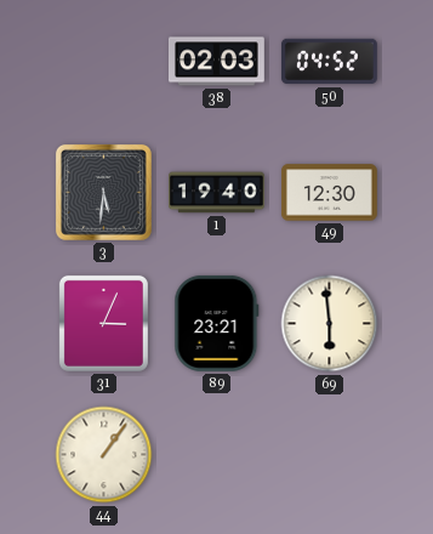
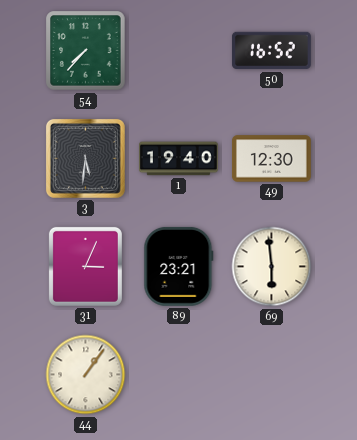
54: none -> 7:37 (86, 51)
38: 02:03 -> none (216, 62)
50: 04:52 -> 16:52 (271, 51)
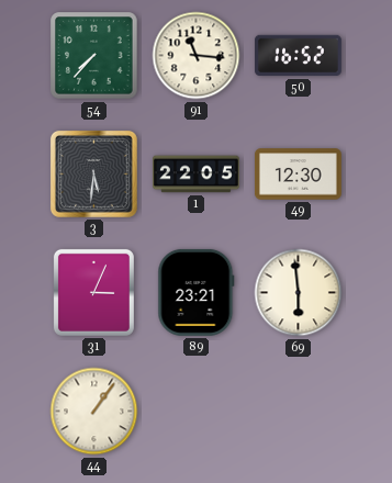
91: none -> 11:16 (197, 56)
1: 19:40 -> 22:05 (195, 175)
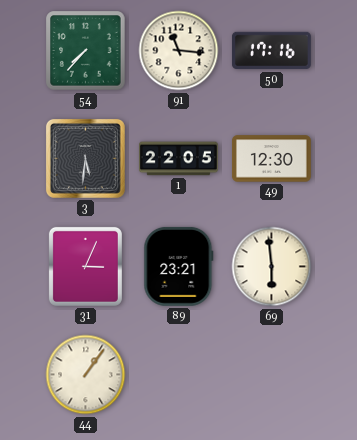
50: 16:52 -> 17:16 (271, 51)
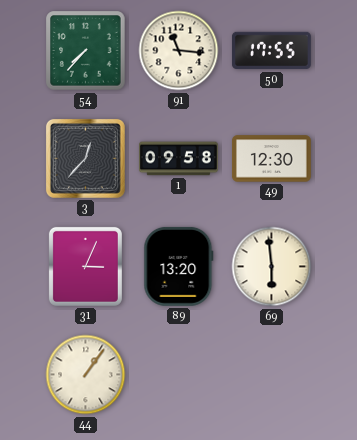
50: 17:16 -> 17:55 (271, 51)
3: 5:31 -> 12:37 (85, 158)
1: 22:05 -> 09:58 (178, 159)
89: 23:21 -> 13:20 (179, 266)
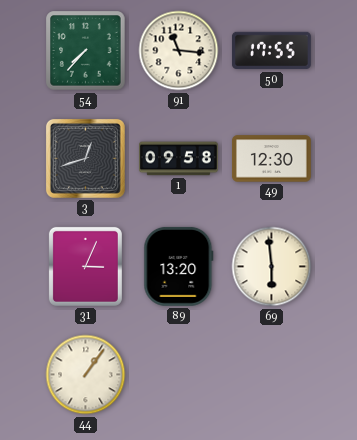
3: 12:37 -> 12:42 (85, 158)
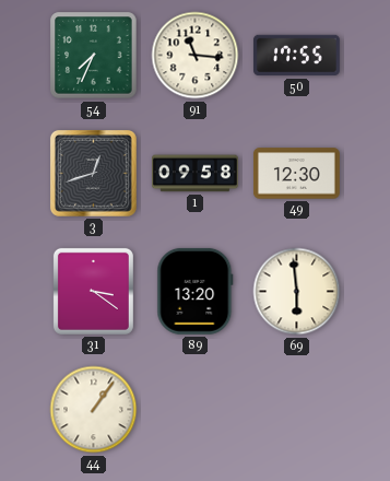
54: 7:37 -> 7:34 (94, 56)
31: 3:04 -> 3:21 (93, 291)
